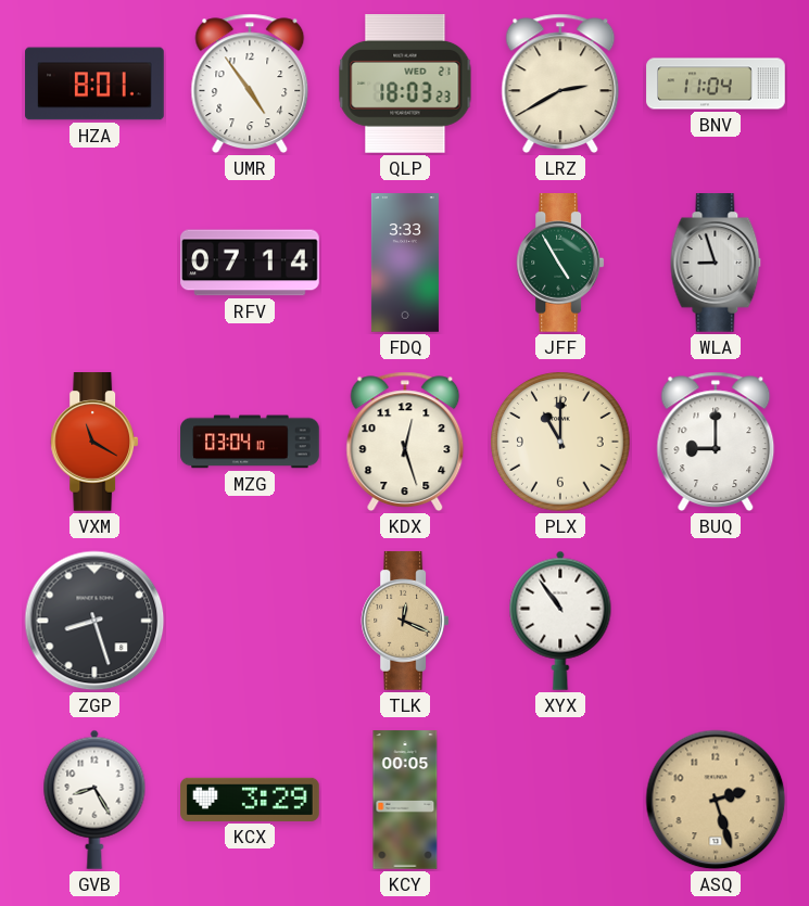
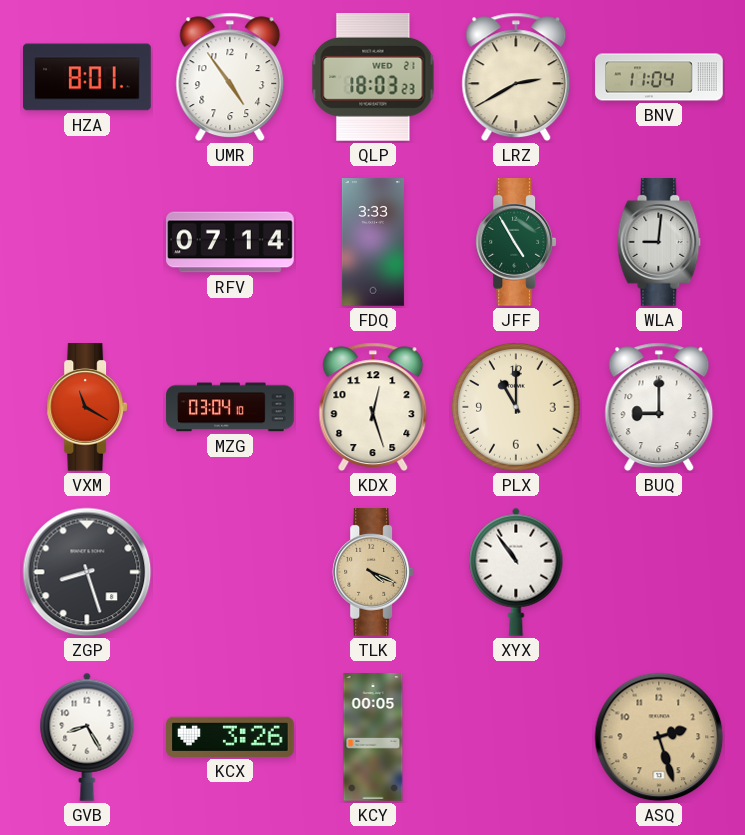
WLA: 8:57 -> 9:01 (659, 242)
TLK: 12:19 -> 4:19 (373, 572)
KCX: 3:29 -> 3:26 (230, 737)
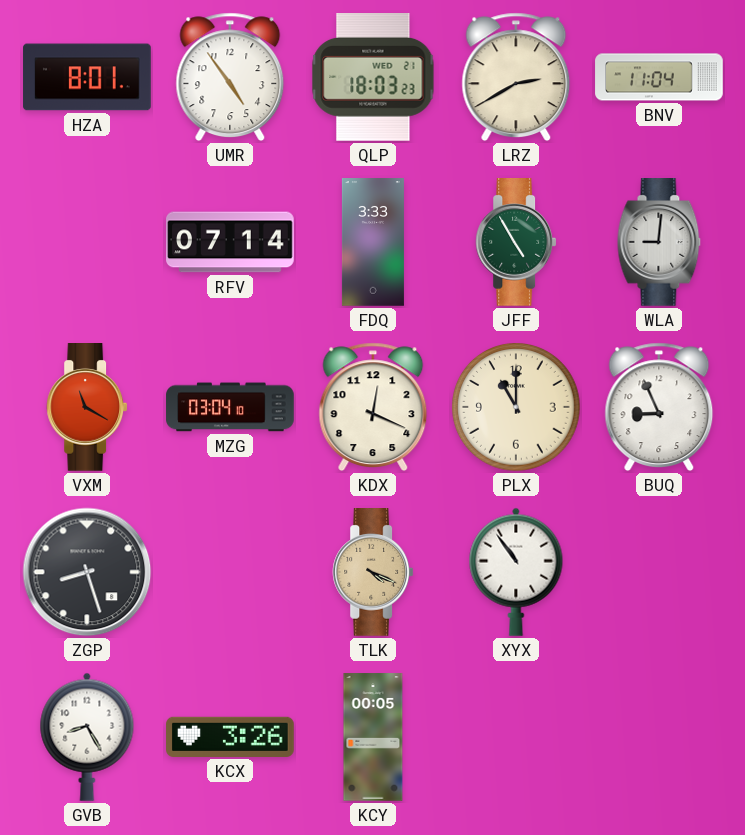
KDX: 12:27 -> 12:19 (373, 407)
BUQ: 9:00 -> 8:56 (659, 407)
ASQ: 2:27 -> none (659, 737)
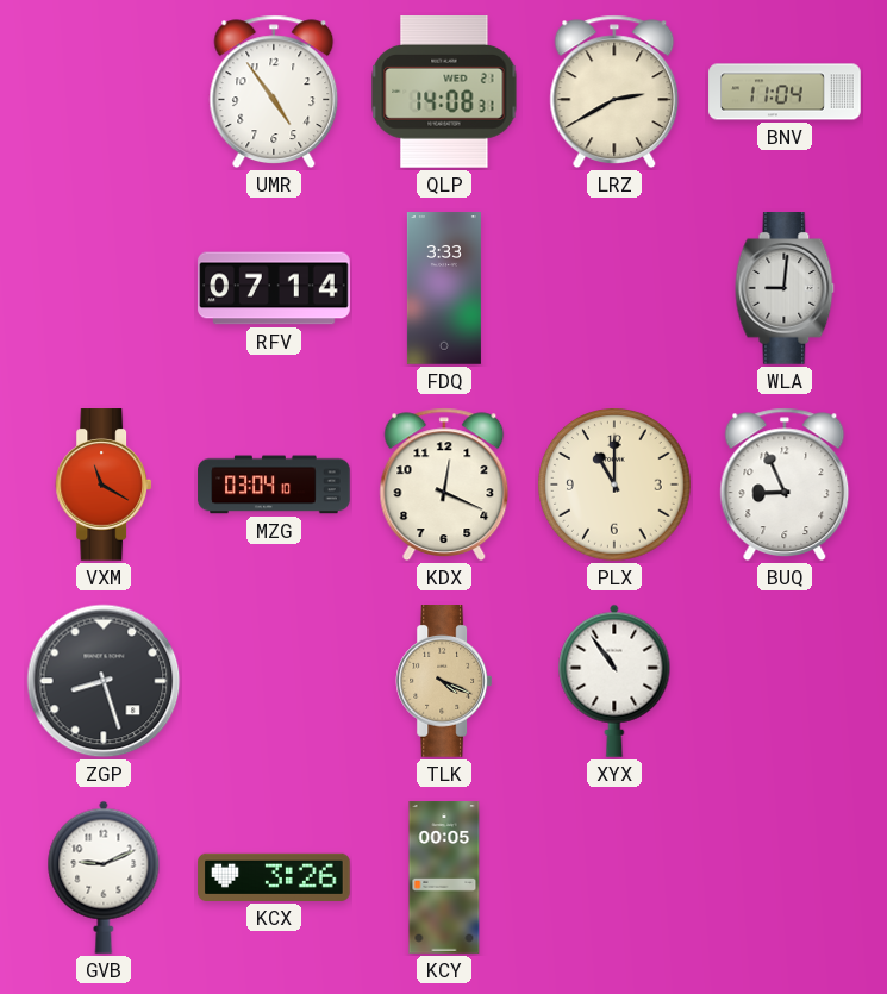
HZA: 8:01 -> none (87, 77)
QLP: 18:03 -> 14:08 (444, 93)
JFF: 4:55 -> none (516, 242)
GVB: 8:25 -> 9:11 (104, 877)
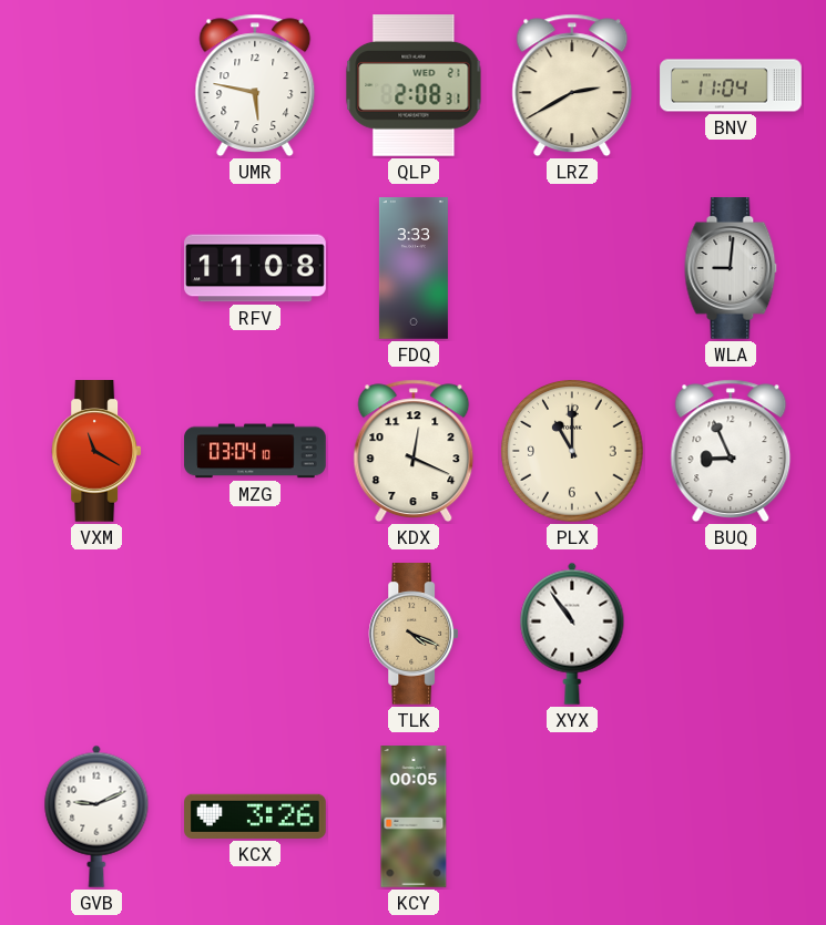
UMR: 4:54 -> 5:47 (255, 85)
QLP: 14:08 -> 2:08 (414, 86)
RFV: 07:14 -> 11:08 (255, 268)
ZGP: 8:27 -> none (104, 681)
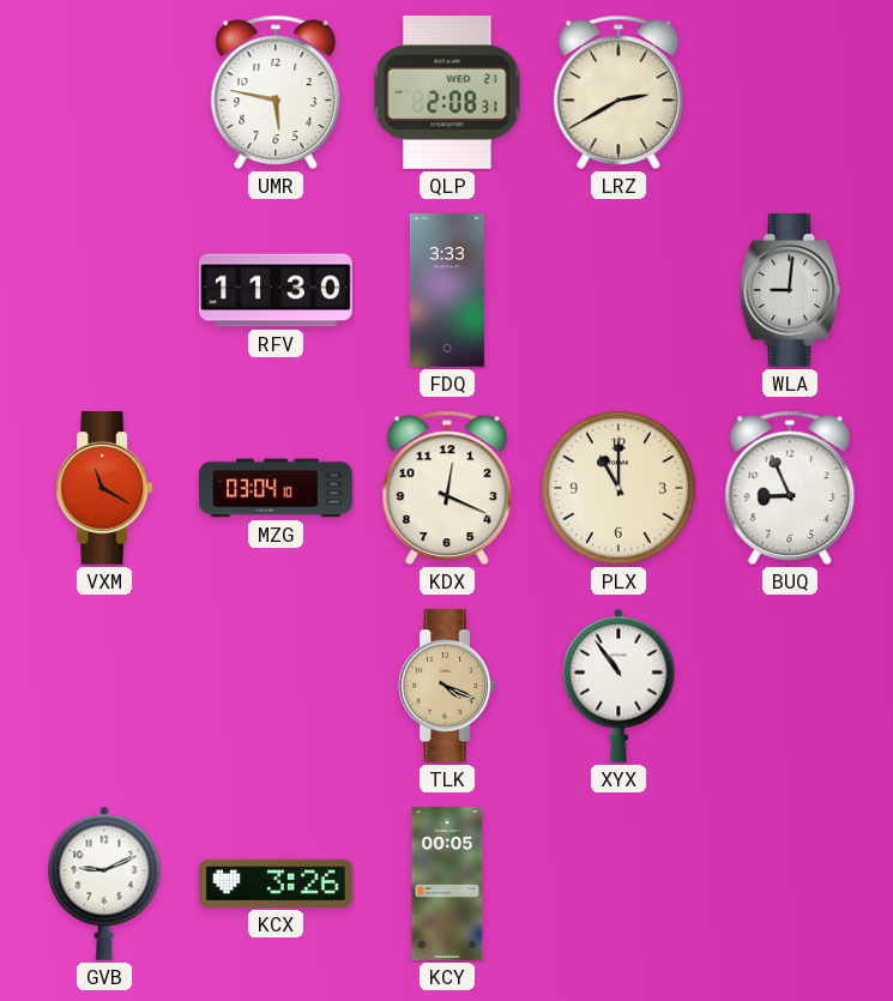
BNV: 11:04 -> none (731, 85)
RFV: 11:08 -> 11:30 (276, 290)
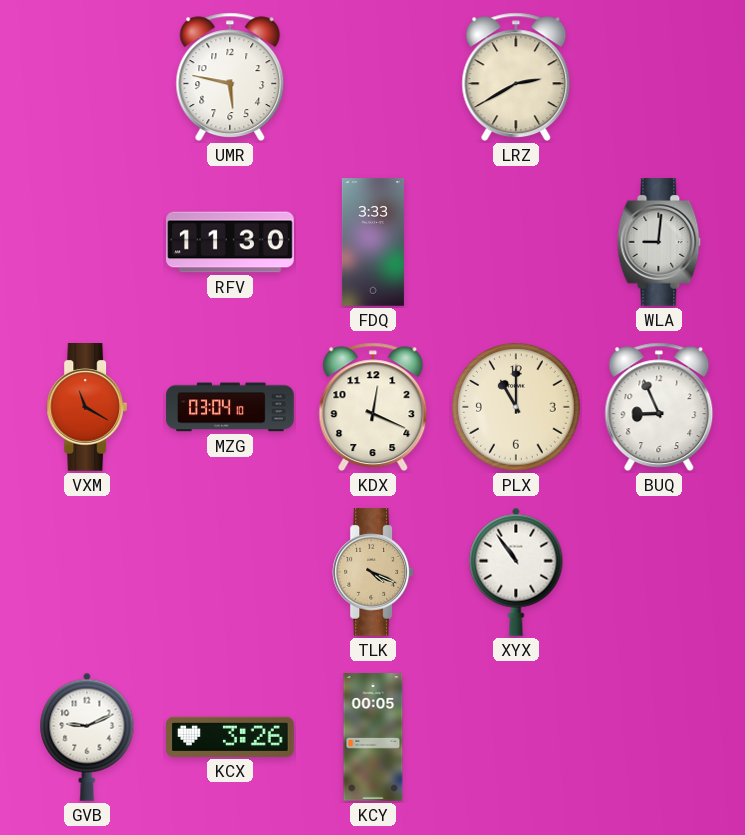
QLP: 2:08 -> none (447, 94)
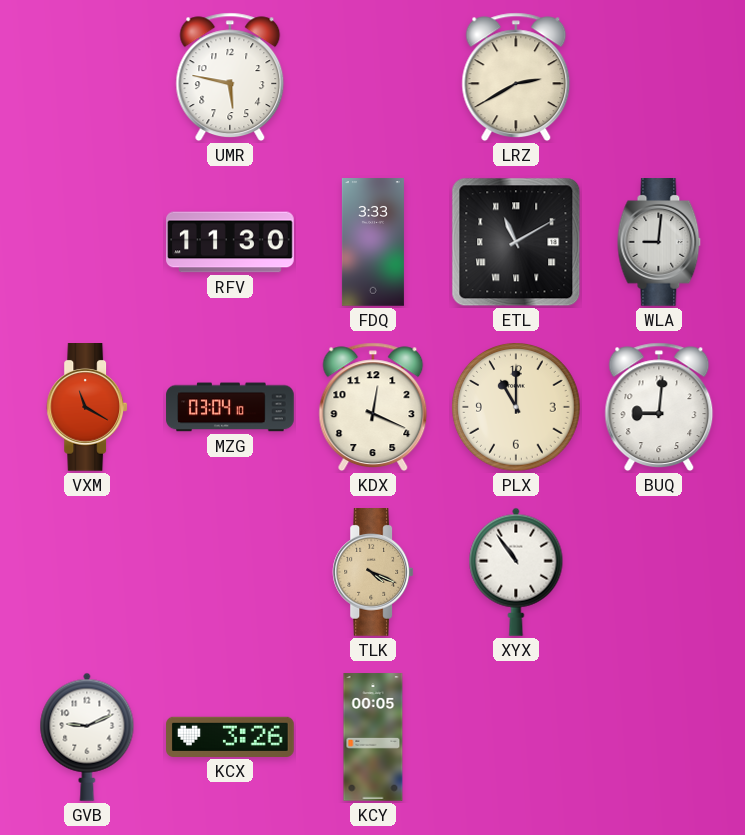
ETL: none -> 11:10 (516, 242)
BUQ: 8:56 -> 9:01 (659, 407)
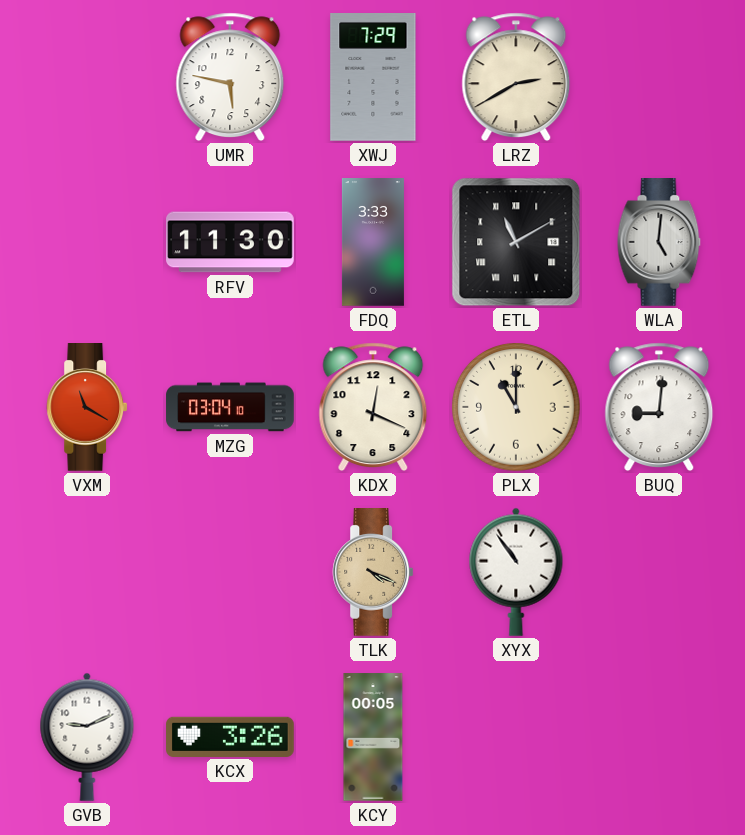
XWJ: none -> 7:29 (373, 77)
WLA: 9:01 -> 5:01 (659, 242)
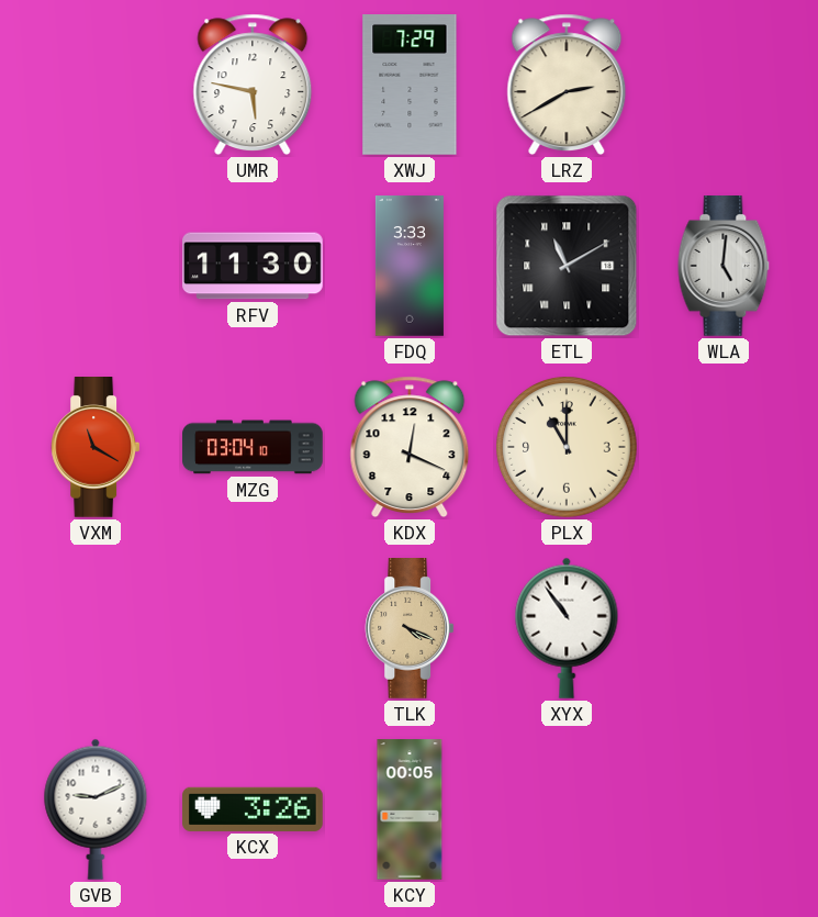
BUQ: 9:01 -> none (659, 407)
